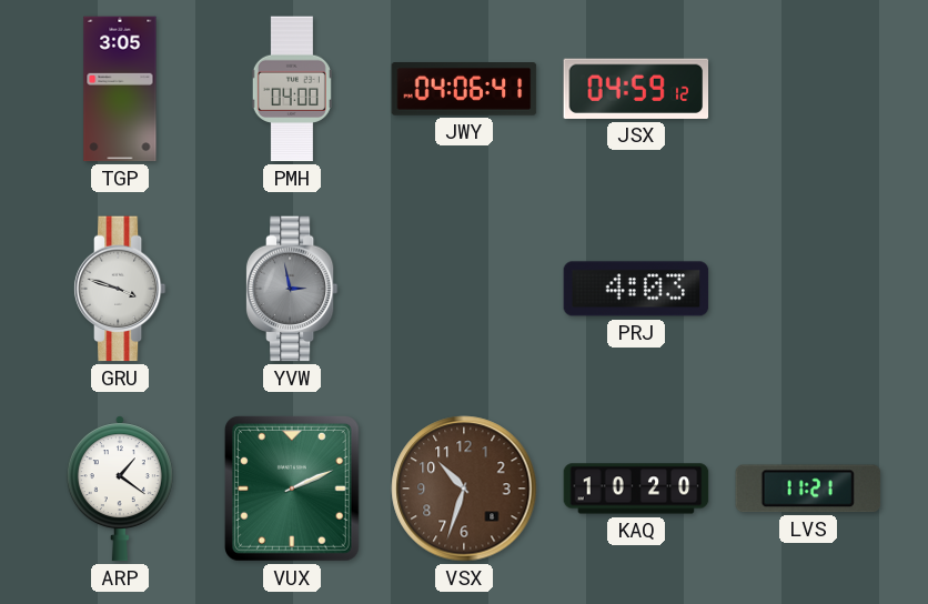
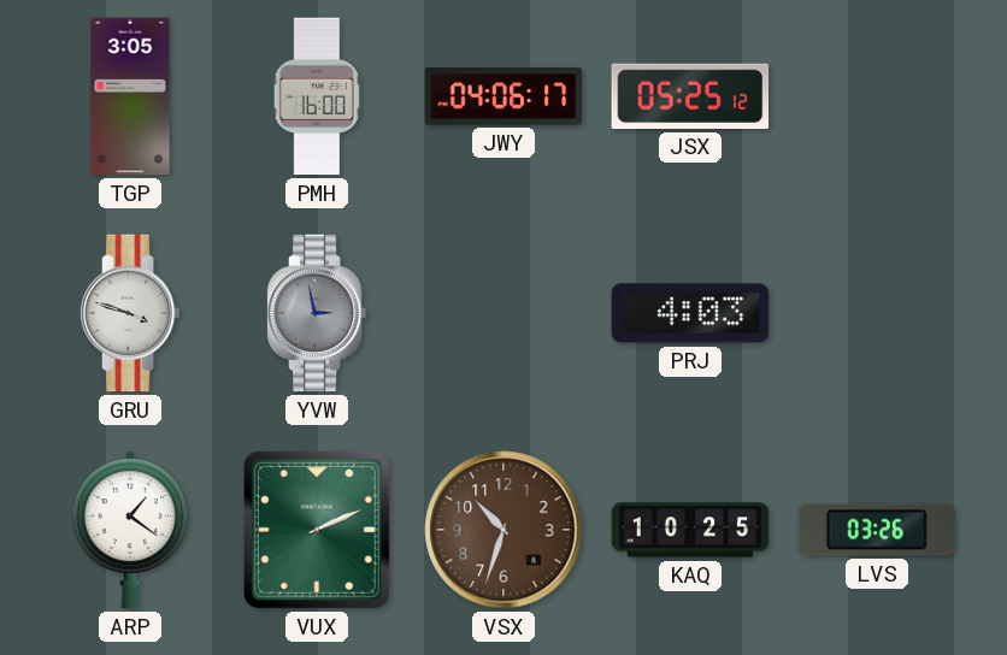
PMH: 04:00 -> 16:00 (317, 96)
JWY: 04:06:41 -> 04:06:17 (503, 96)
JSX: 04:59 -> 05:25 (690, 96)
KAQ: 10:20 -> 10:25 (690, 530)
LVS: 11:21 -> 03:26 (877, 530)
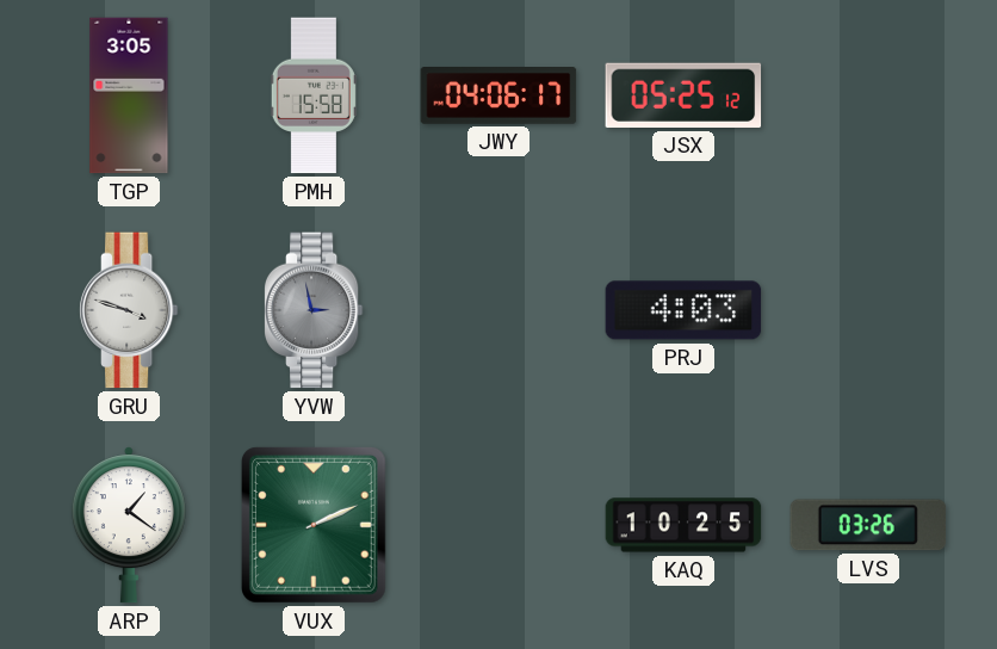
PMH: 16:00 -> 15:58 (314, 95)
VSX: 10:33 -> none (503, 530)
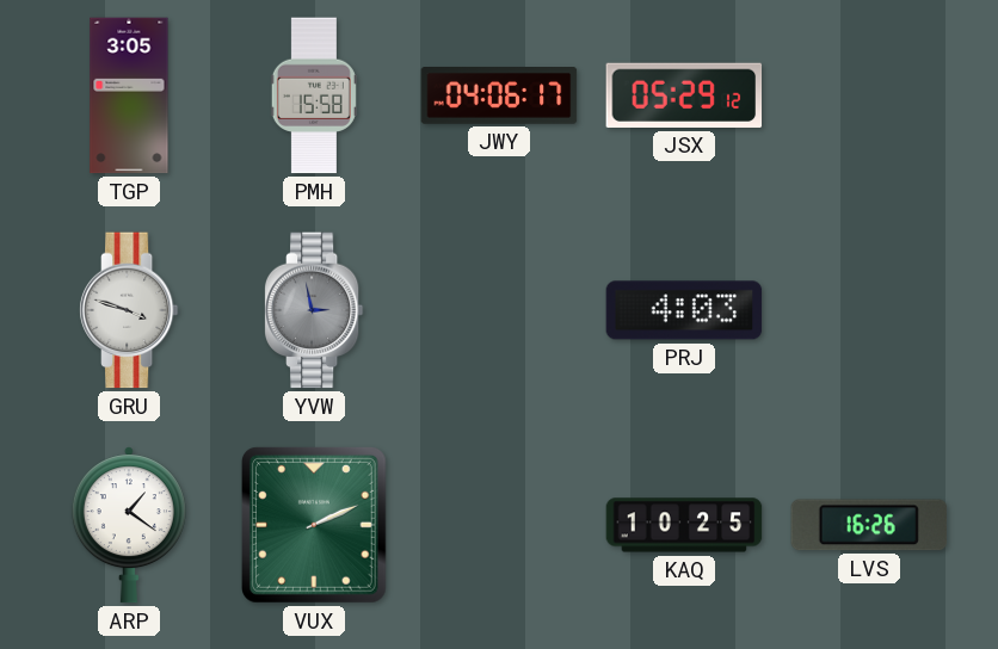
JSX: 05:25 -> 05:29 (684, 95)
LVS: 03:26 -> 16:26 (869, 525)
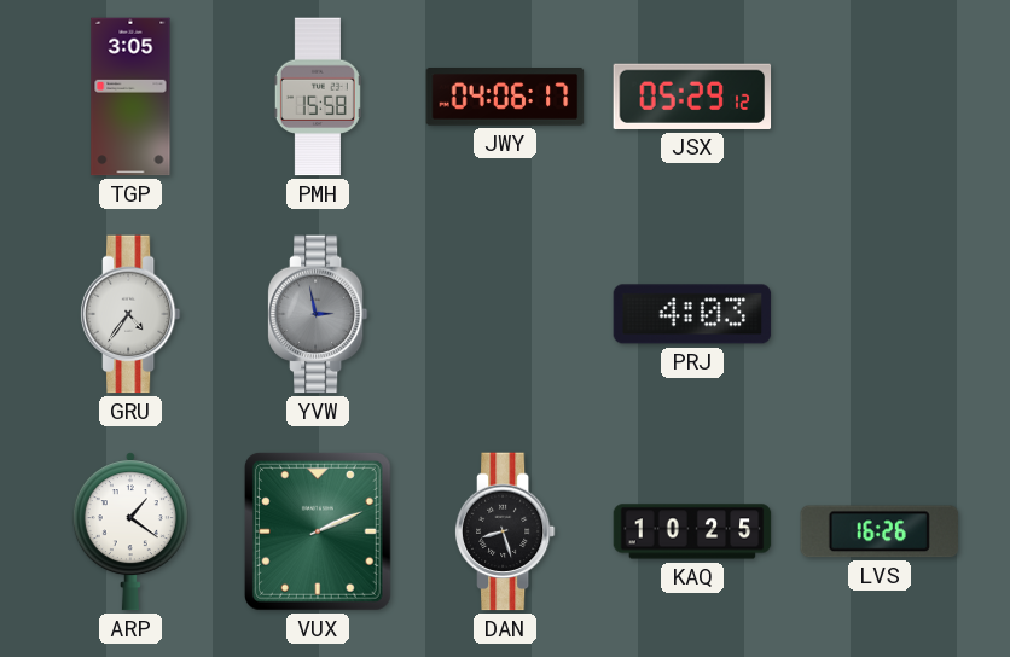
GRU: 3:48 -> 4:36 (130, 314)
DAN: none -> 8:27 (505, 531)
